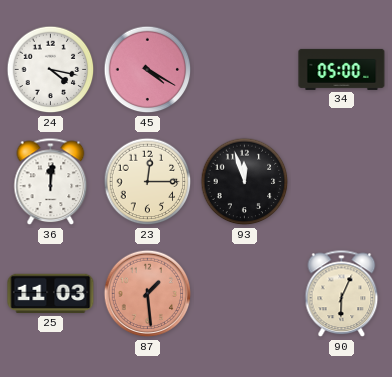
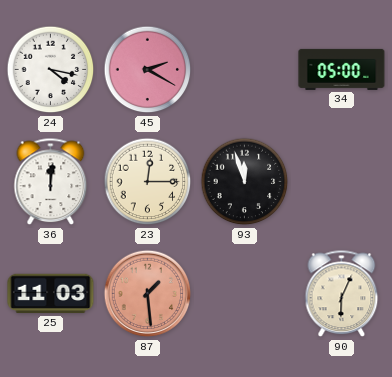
45: 4:20 -> 2:20 (148, 70)
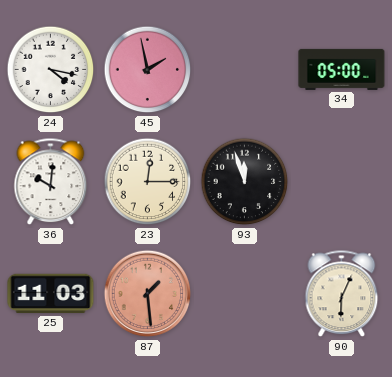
45: 2:20 -> 1:58 (148, 70)
36: 12:01 -> 10:01 (51, 182)
